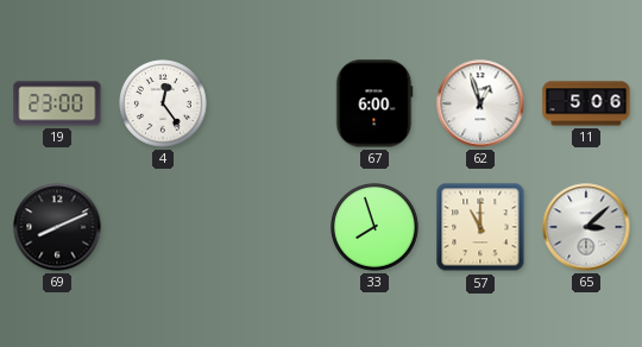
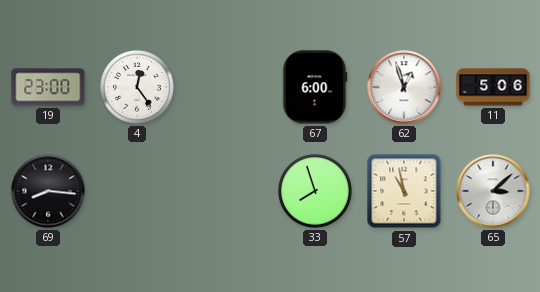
69: 8:11 -> 8:16 (48, 191)
57: 11:00 -> 10:58 (404, 191)
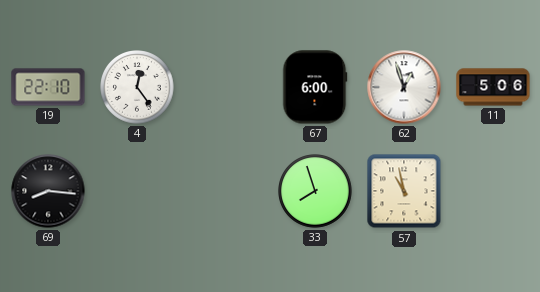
19: 23:00 -> 22:10 (48, 87)
65: 3:08 -> none (493, 191)
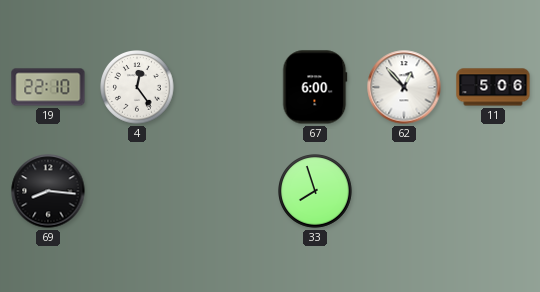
62: 12:57 -> 12:53 (404, 87)
57: 10:58 -> none (404, 191)
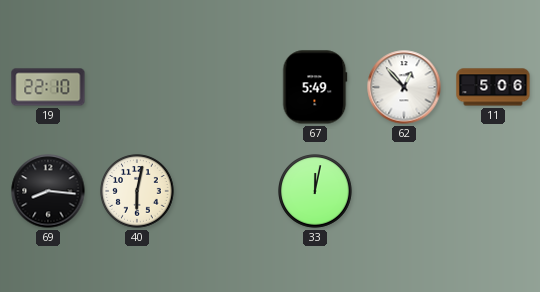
4: 12:24 -> none (137, 87)
67: 6:00 -> 5:49 (315, 87)
40: none -> 6:02 (137, 191)
33: 7:57 -> 12:02 (315, 191)
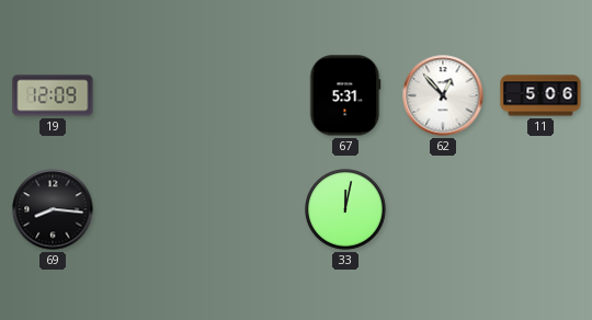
19: 22:10 -> 12:09 (53, 95)
67: 5:49 -> 5:31 (345, 95)
40: 6:02 -> none (137, 191)
